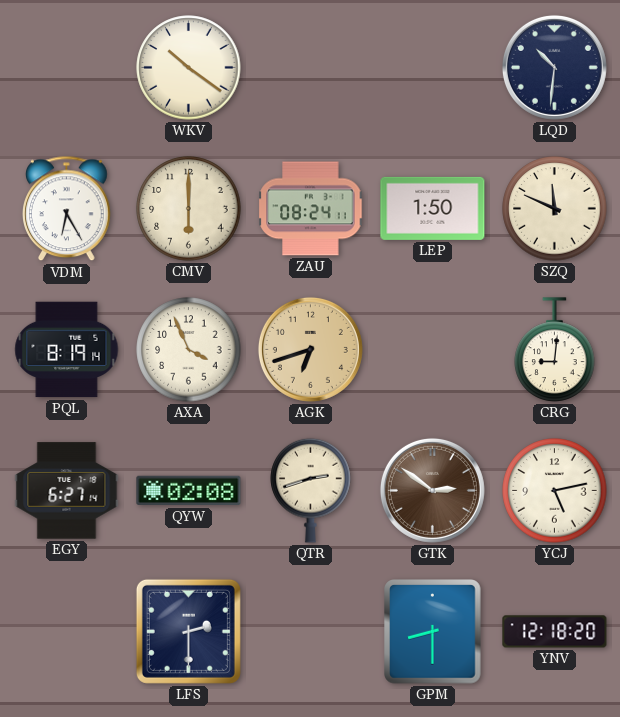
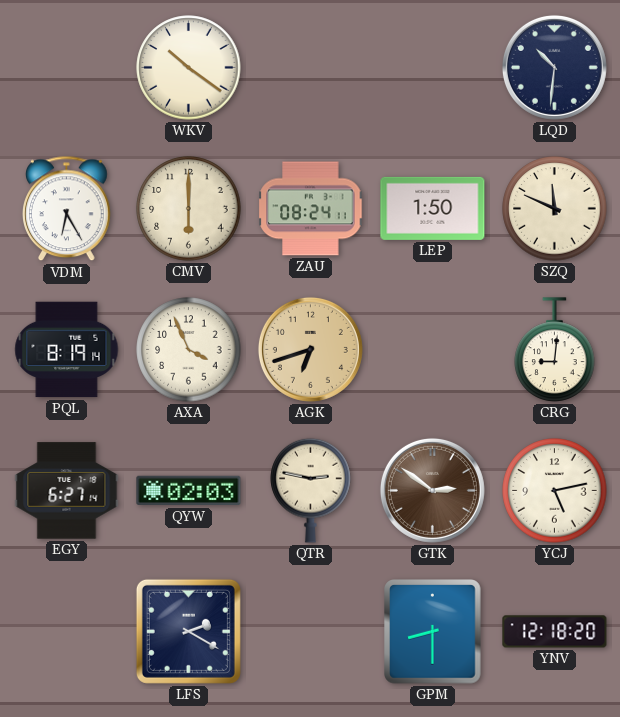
QYW: 02:08 -> 02:03 (189, 491)
QTR: 2:42 -> 2:47 (311, 490)
LFS: 2:30 -> 2:20 (188, 631)
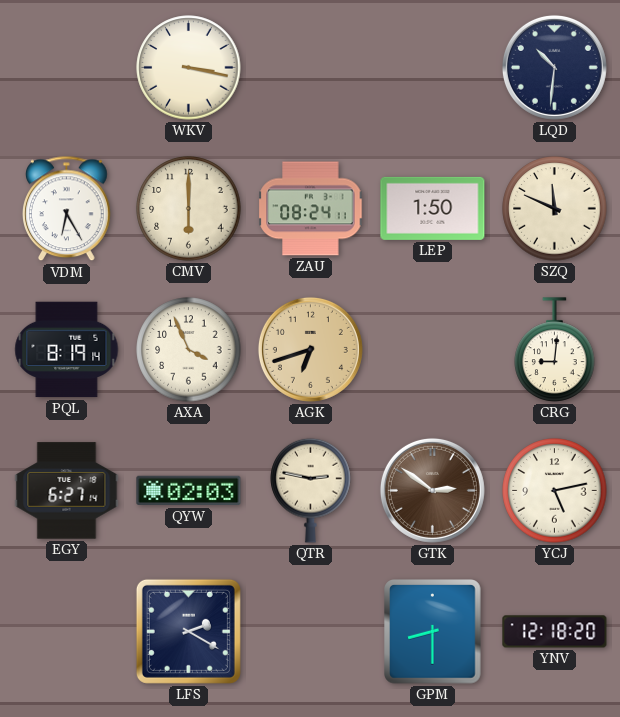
WKV: 10:21 -> 3:17 (189, 68)
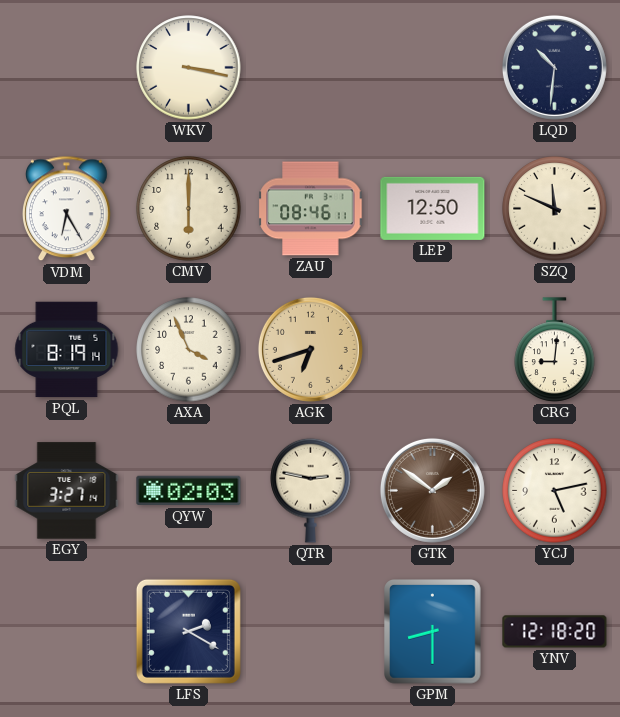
ZAU: 08:24 -> 08:46 (311, 209)
LEP: 1:50 -> 12:50 (433, 208)
EGY: 6:27 -> 3:27 (67, 491)
GTK: 2:51 -> 1:51 (432, 490)
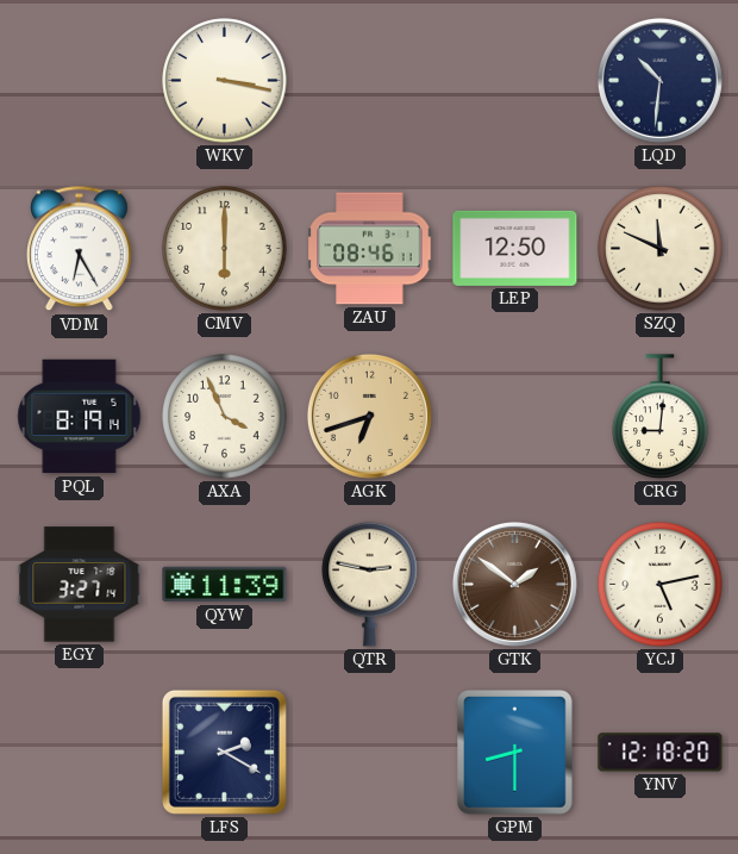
QYW: 02:03 -> 11:39 (225, 585)
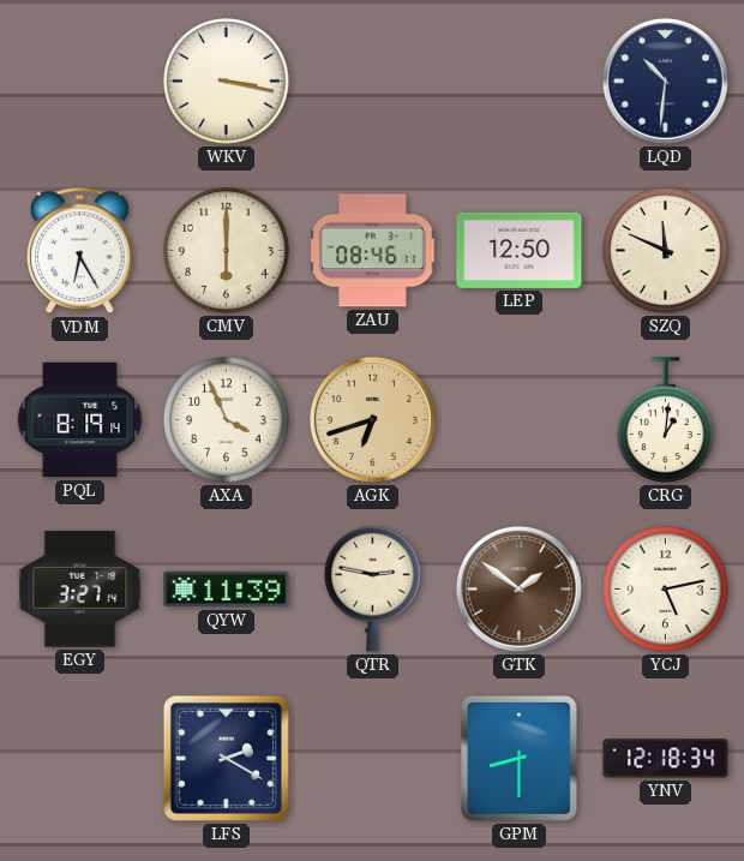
CRG: 9:01 -> 1:01 (666, 420)
YNV: 12:18:20 -> 12:18:34 (666, 759)
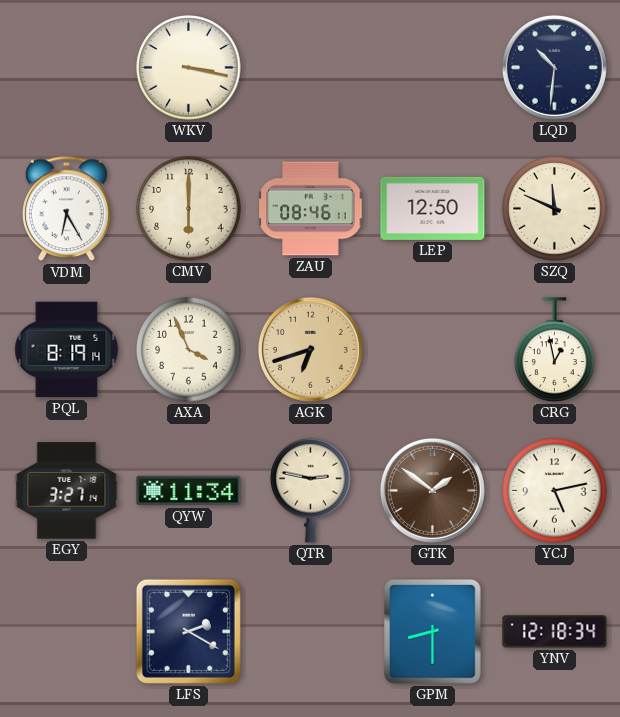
CRG: 1:01 -> 12:58 (555, 350)
QYW: 11:39 -> 11:34 (189, 491)
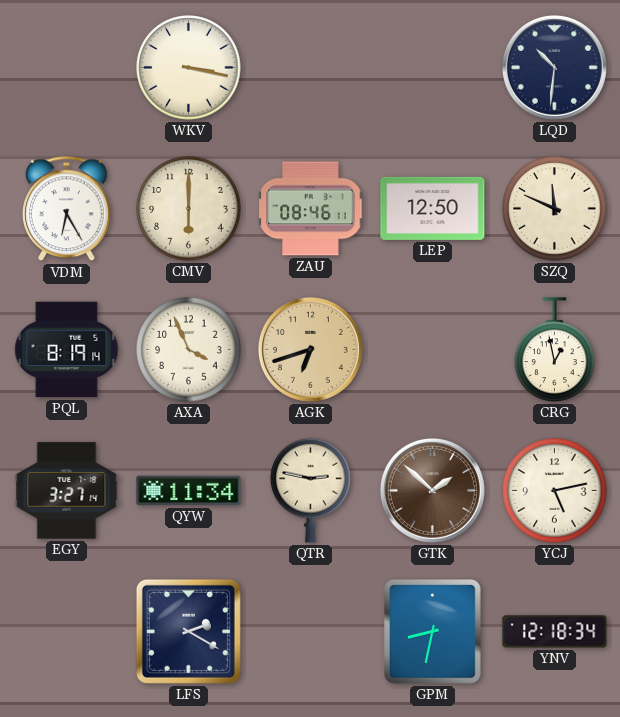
GTK: 1:51 -> 1:52 (432, 490)
GPM: 8:30 -> 8:32 (433, 632)
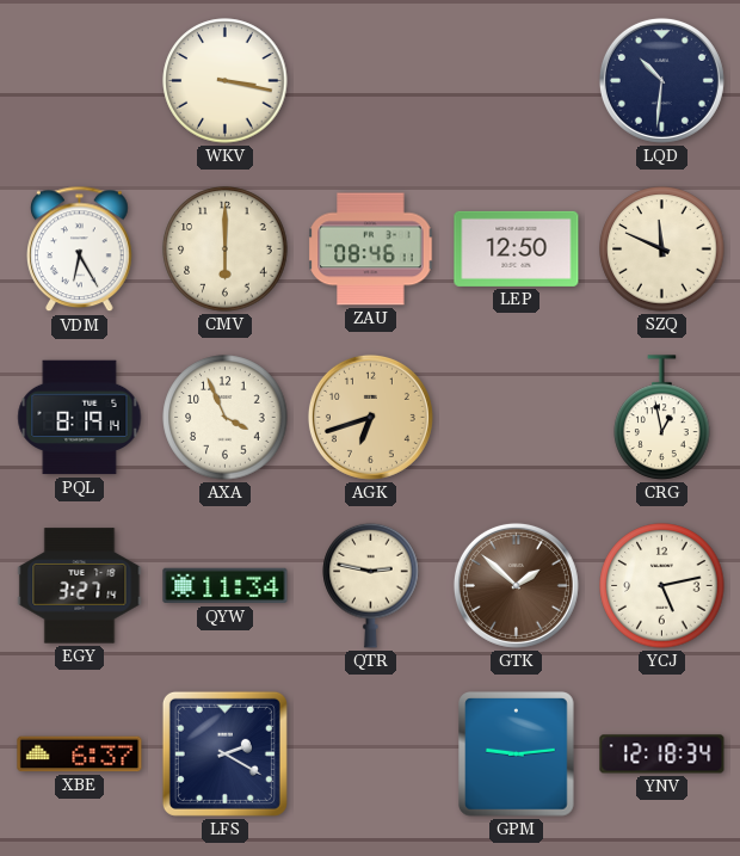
XBE: none -> 6:37 (80, 755)
GPM: 8:32 -> 9:14 (517, 755)
